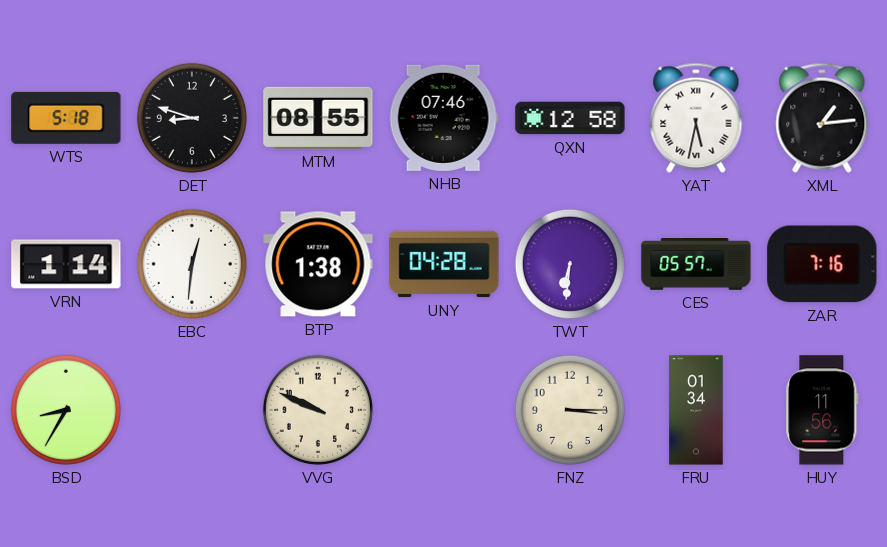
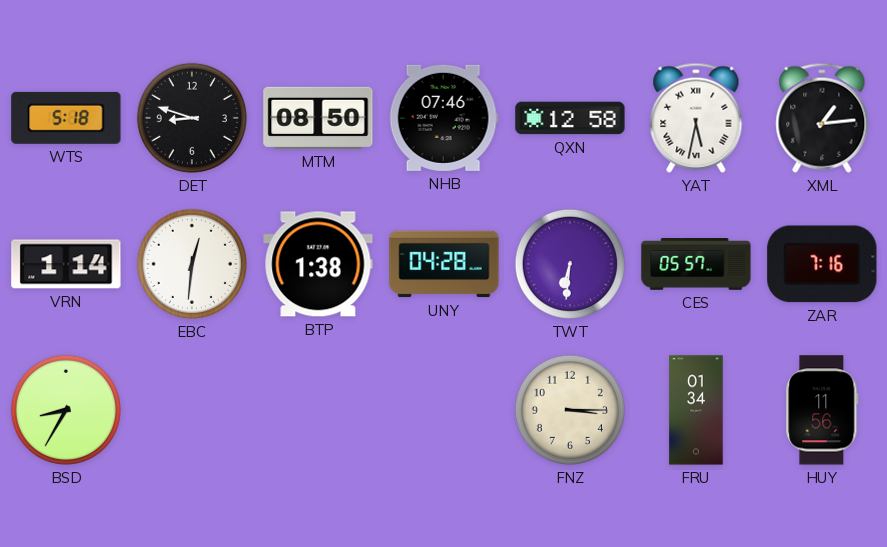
MTM: 08:55 -> 08:50 (318, 118)
VVG: 9:49 -> none (318, 410)
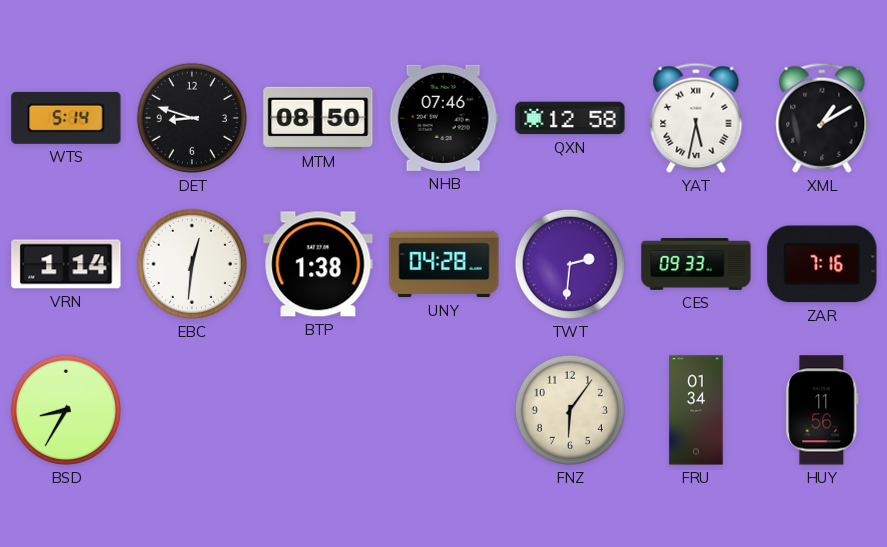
WTS: 5:18 -> 5:14 (66, 118)
XML: 1:14 -> 1:10 (822, 118)
TWT: 6:31 -> 2:31 (570, 264)
CES: 05:57 -> 09:33 (696, 264)
FNZ: 3:15 -> 6:06 (570, 410)
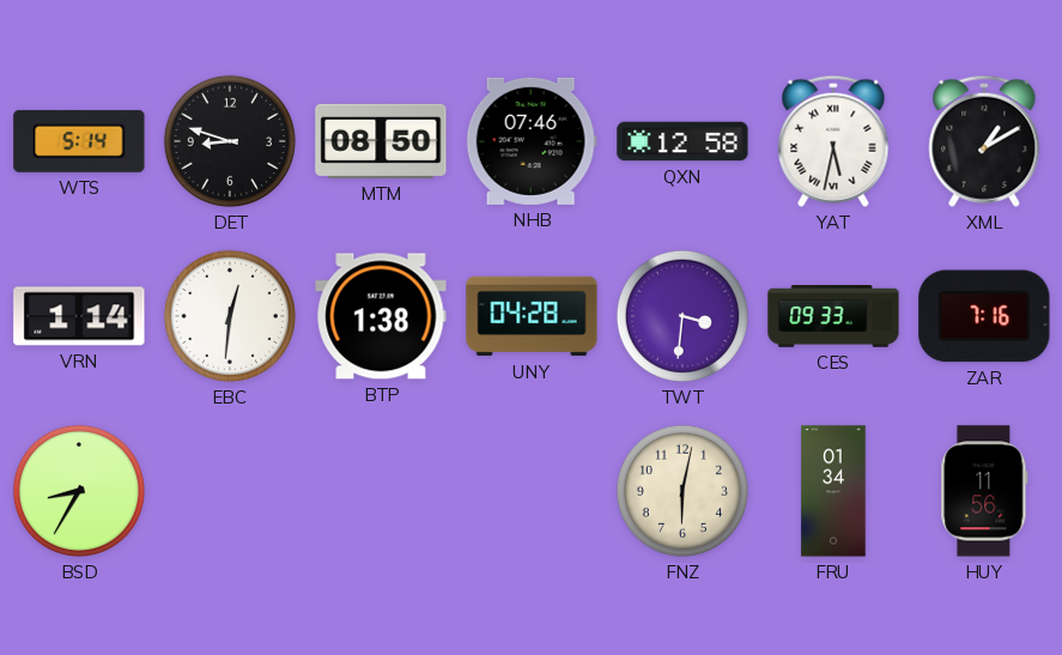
TWT: 2:31 -> 3:31 (682, 316)
FNZ: 6:06 -> 6:02 (682, 491)
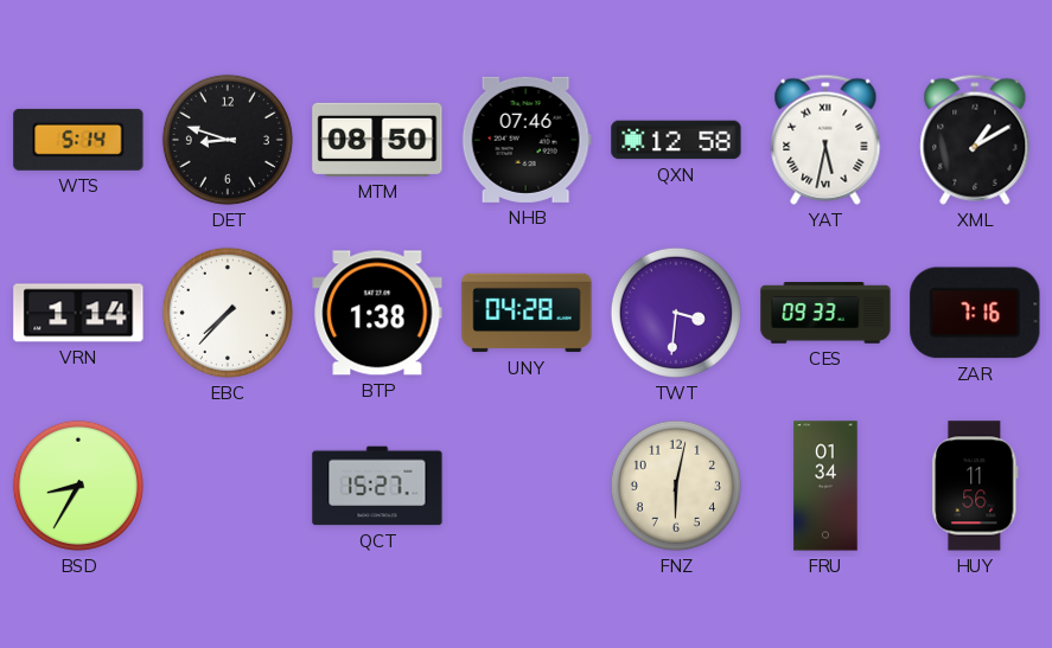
EBC: 12:31 -> 7:37 (228, 313)
QCT: none -> 15:27 (377, 486)
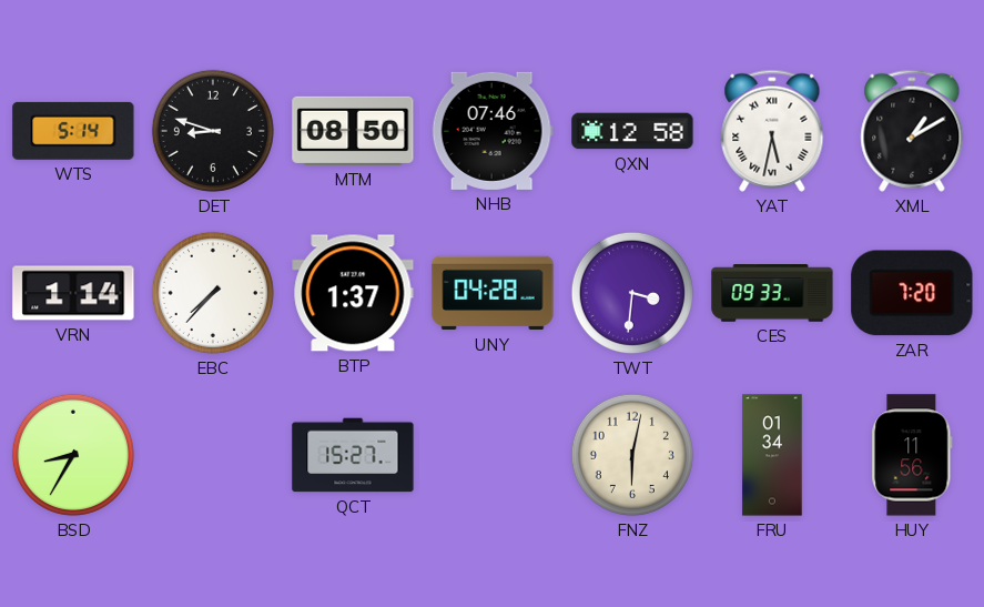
BTP: 1:38 -> 1:37 (353, 293)
ZAR: 7:16 -> 7:20 (912, 293)
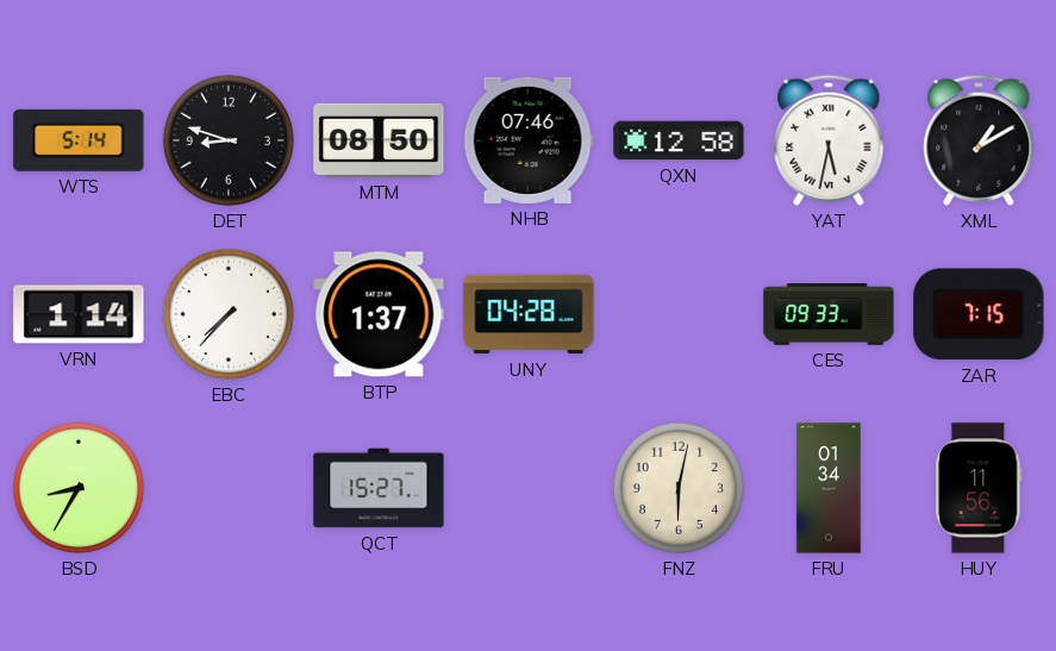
TWT: 3:31 -> none (632, 293)
ZAR: 7:20 -> 7:15 (979, 314)
